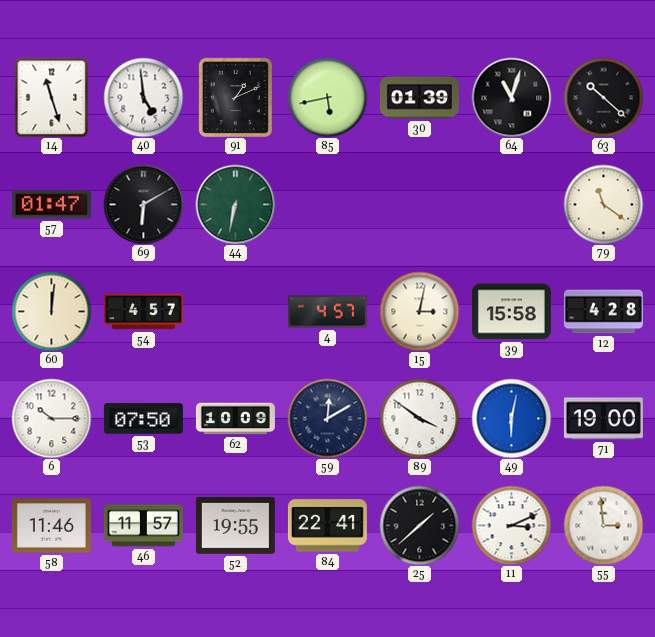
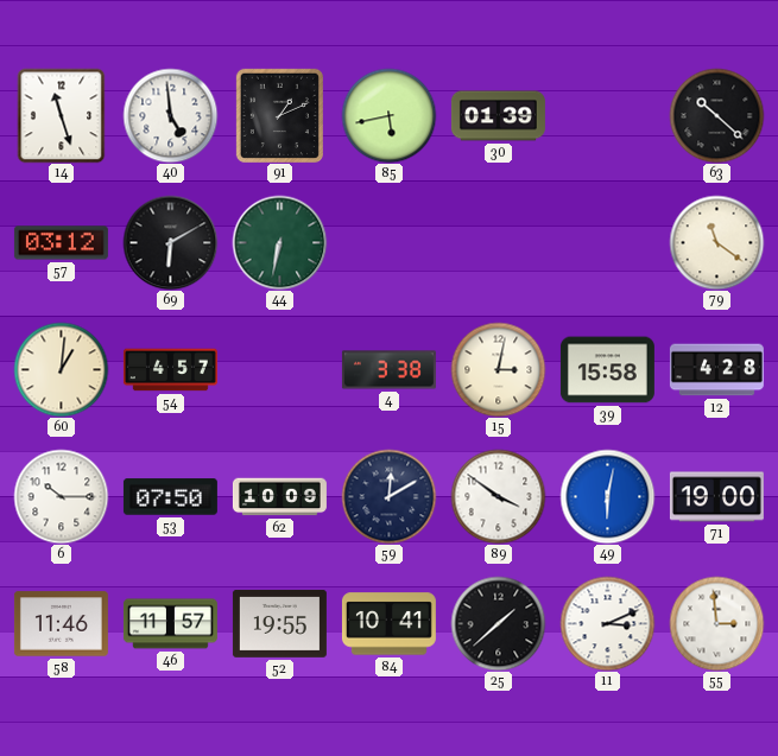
64: 11:03 -> none (511, 97)
57: 01:47 -> 03:12 (61, 243)
60: 12:01 -> 1:01 (61, 369)
4: 4:57 -> 3:38 (388, 370)
84: 22:41 -> 10:41 (388, 624)
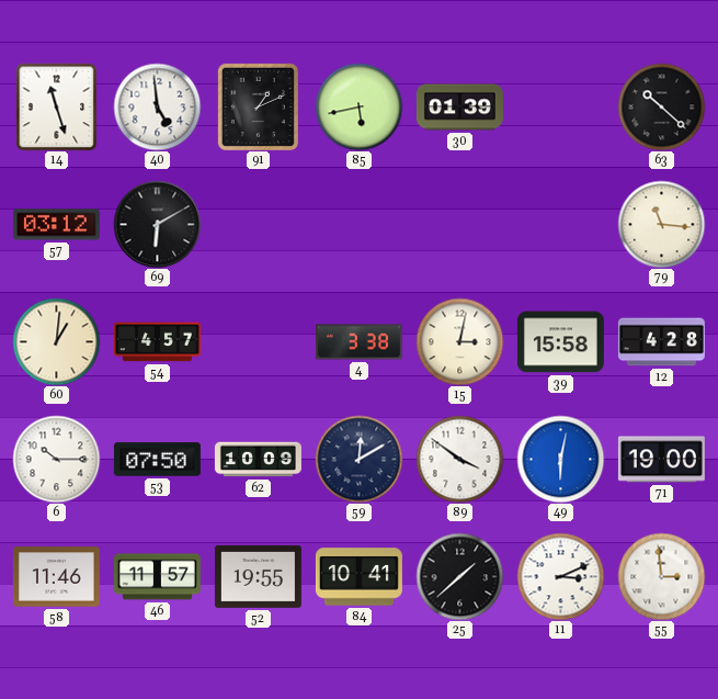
44: 6:32 -> none (279, 242)
79: 11:21 -> 11:16 (661, 224)
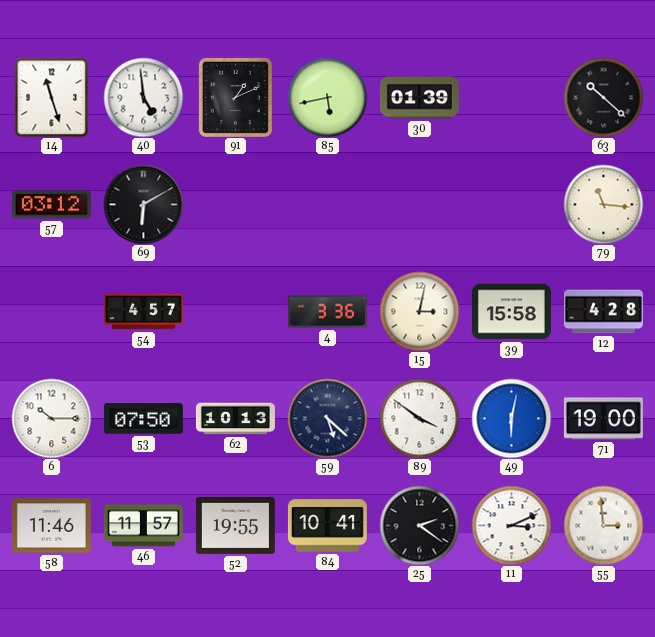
60: 1:01 -> none (56, 341)
4: 3:38 -> 3:36 (327, 312)
62: 10:09 -> 10:13 (235, 419)
59: 12:10 -> 5:22 (327, 418)
25: 1:38 -> 2:21 (419, 525)
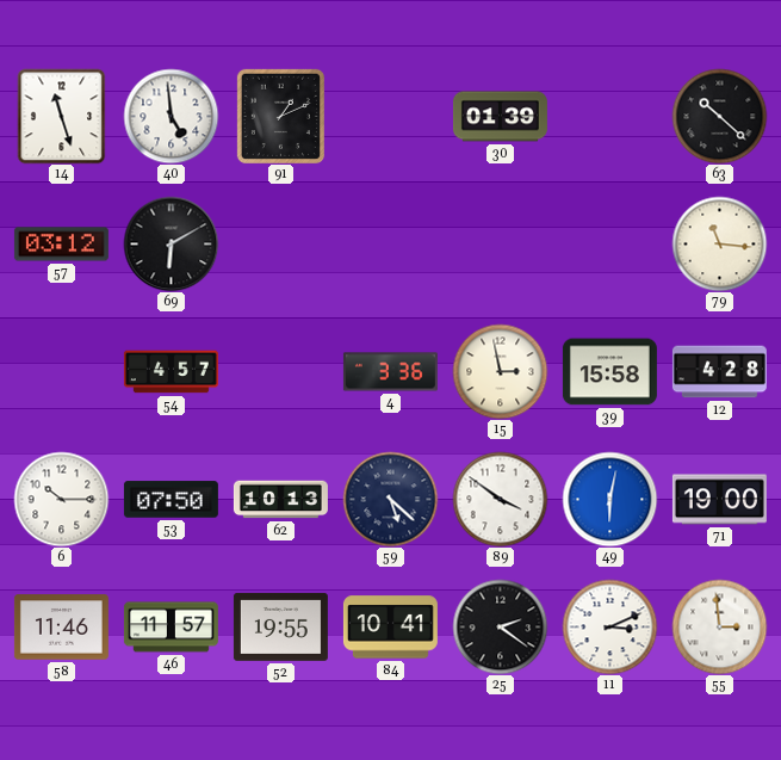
85: 5:43 -> none (327, 97)
15: 3:02 -> 2:58 (500, 371)
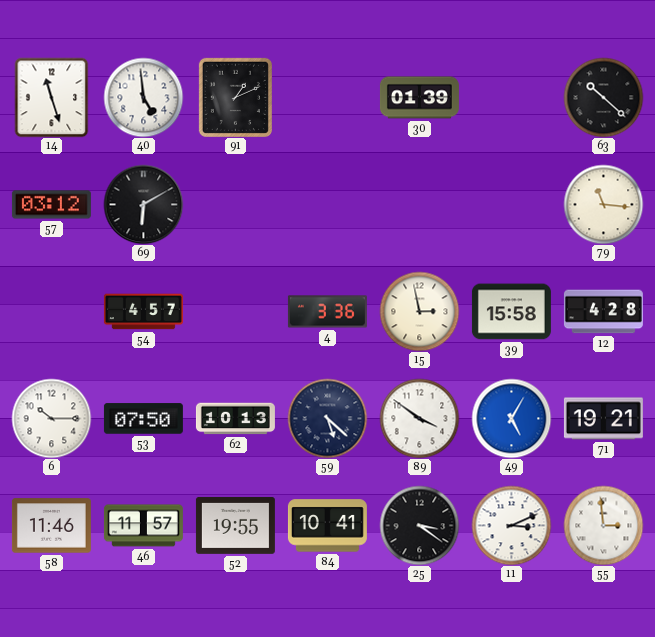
49: 6:02 -> 5:05 (511, 418)
71: 19:00 -> 19:21 (603, 419)
25: 2:21 -> 3:21 (419, 525)
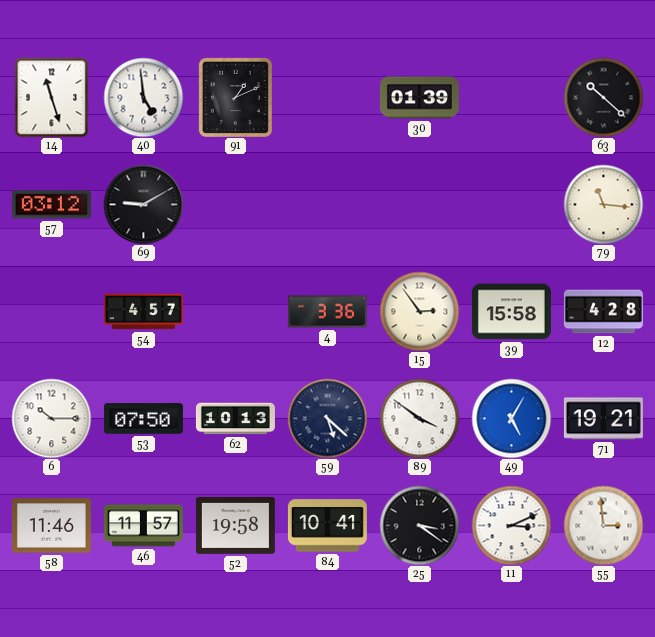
69: 6:10 -> 9:10 (143, 204)
15: 2:58 -> 2:54 (419, 311)
52: 19:55 -> 19:58 (235, 525)
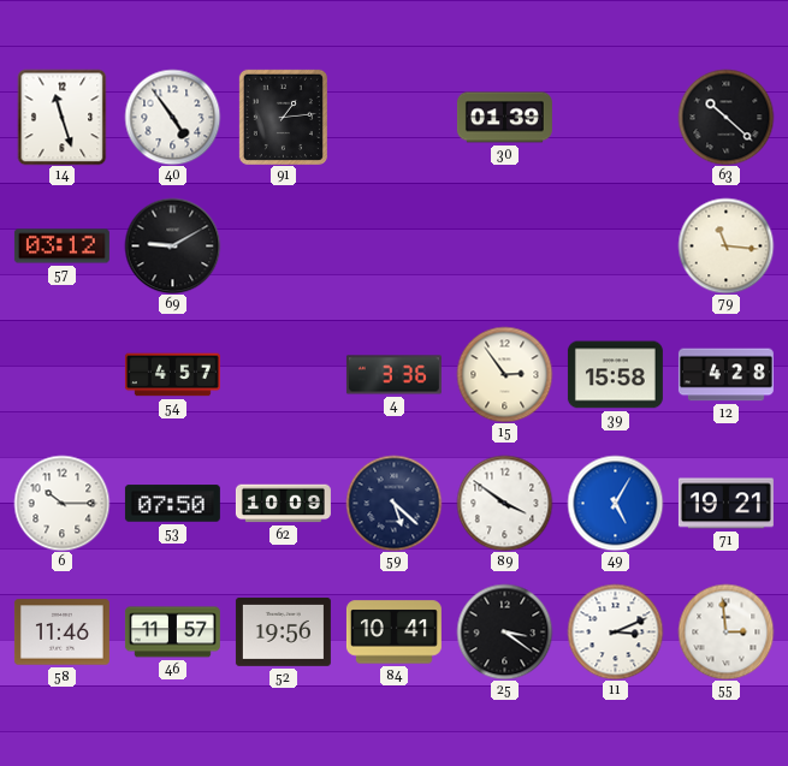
40: 4:59 -> 4:54 (172, 117)
91: 1:11 -> 1:14 (283, 117)
62: 10:13 -> 10:09 (283, 504)
52: 19:58 -> 19:56 (283, 631)
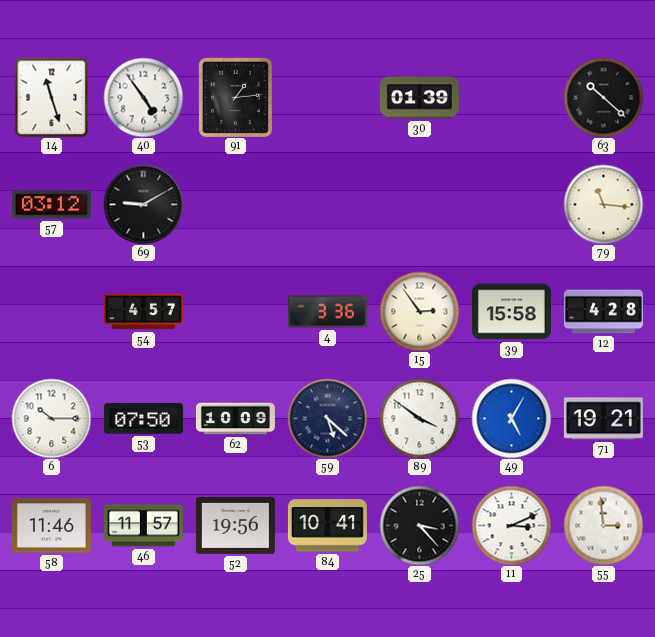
25: 3:21 -> 3:23 (419, 525)
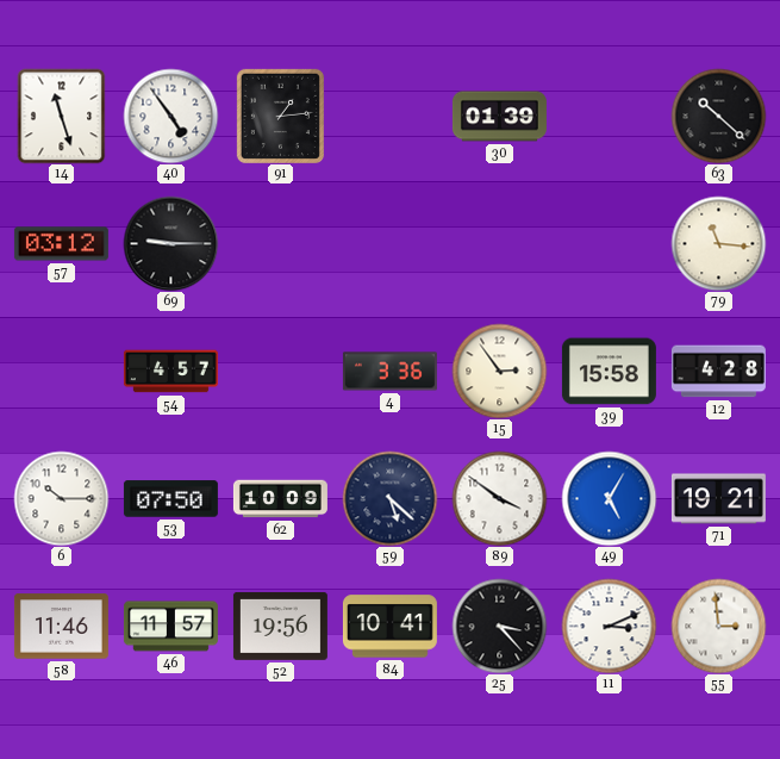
69: 9:10 -> 9:15 (170, 243)
